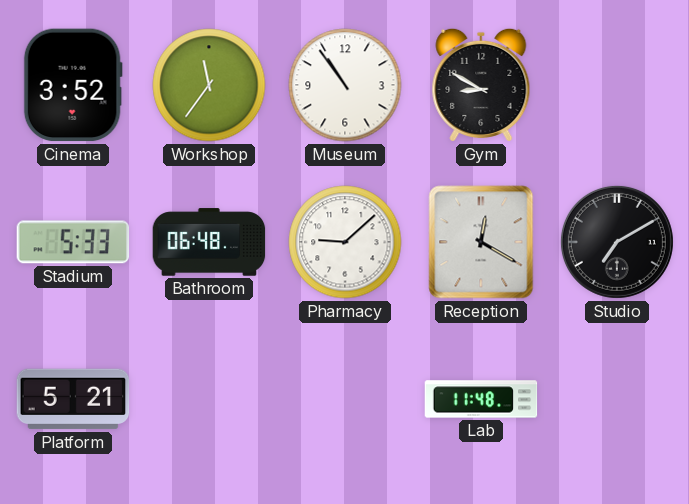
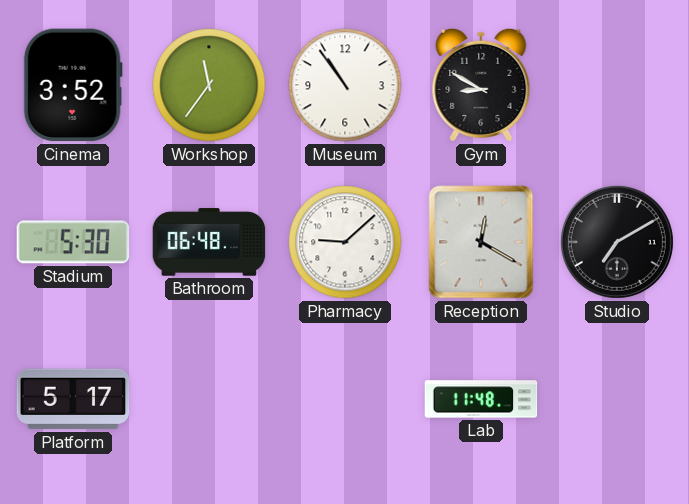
Stadium: 5:33 -> 5:30 (73, 242)
Platform: 5:21 -> 5:17 (73, 399)
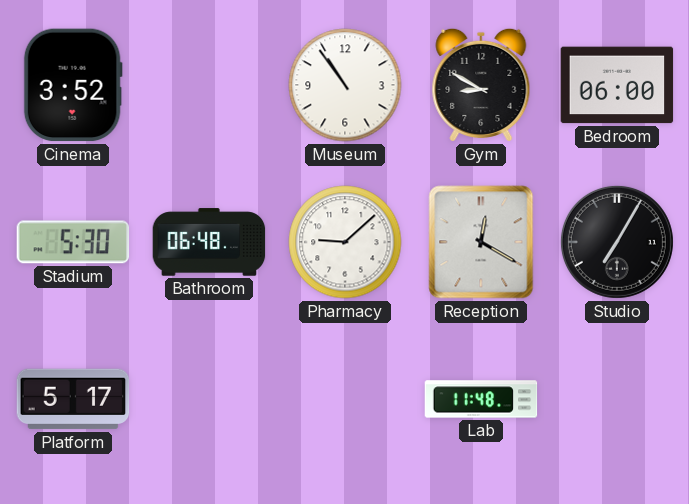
Workshop: 11:36 -> none (209, 85)
Bedroom: none -> 06:00 (617, 85)
Studio: 7:10 -> 7:05 (617, 242)
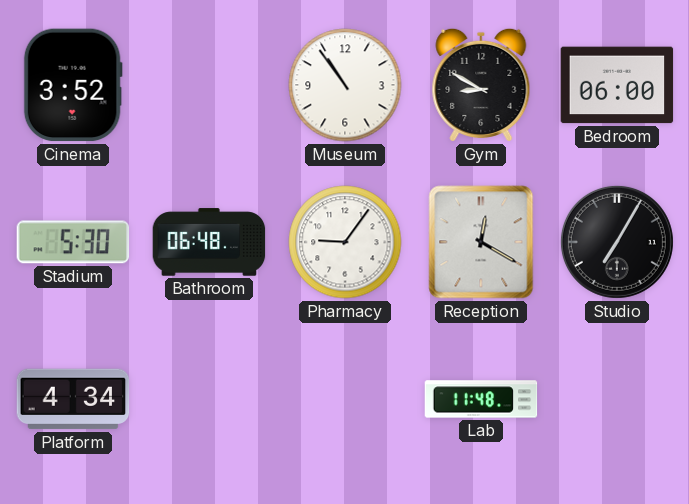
Pharmacy: 9:08 -> 9:06 (345, 242)
Platform: 5:17 -> 4:34 (73, 399)
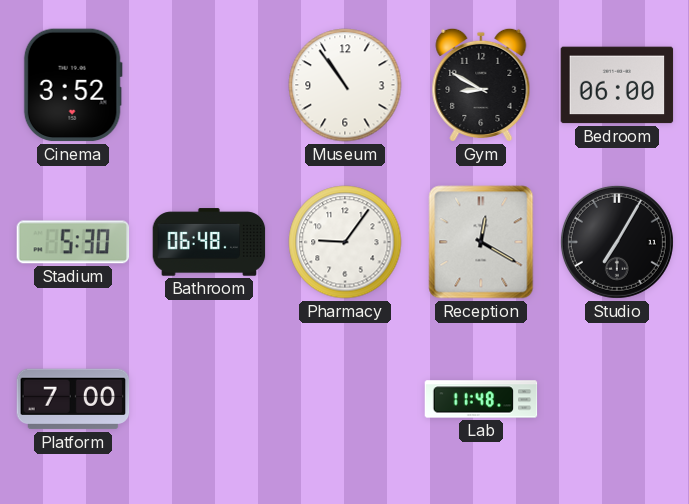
Platform: 4:34 -> 7:00 (73, 399)
